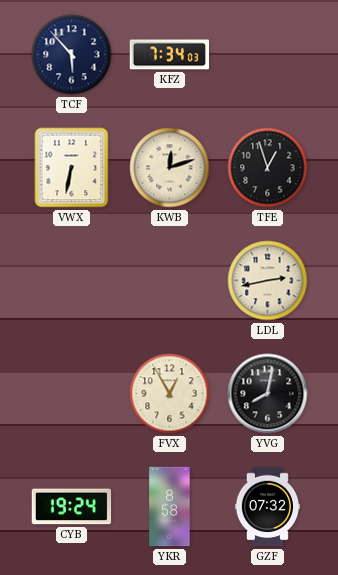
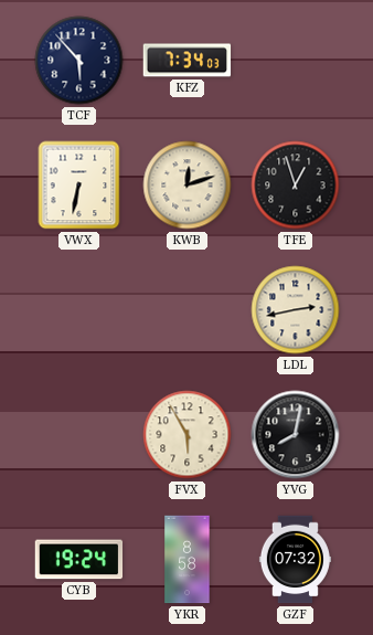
FVX: 12:55 -> 5:55 (188, 435)
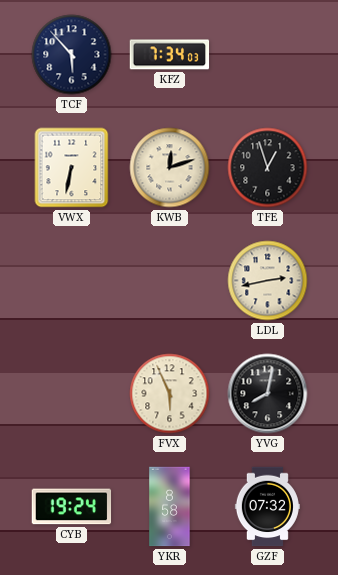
FVX: 5:55 -> 5:56 (170, 394)
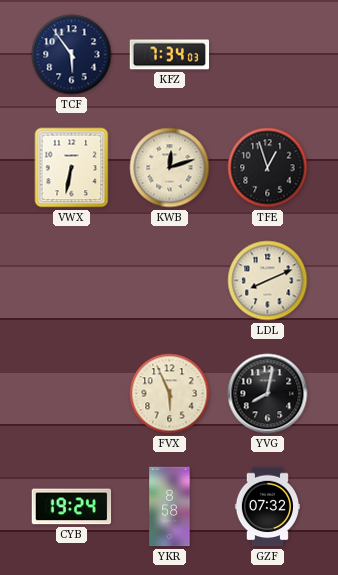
TCF: 5:53 -> 5:54 (72, 55)
LDL: 2:43 -> 8:11 (268, 281)
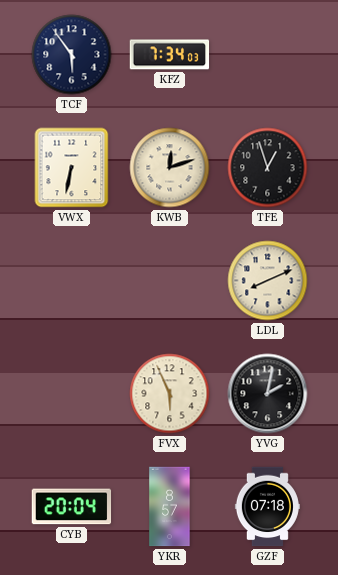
YVG: 8:02 -> 2:02 (268, 394)
CYB: 19:24 -> 20:04 (72, 507)
YKR: 8:58 -> 8:57 (170, 507)
GZF: 07:32 -> 07:18 (267, 507)
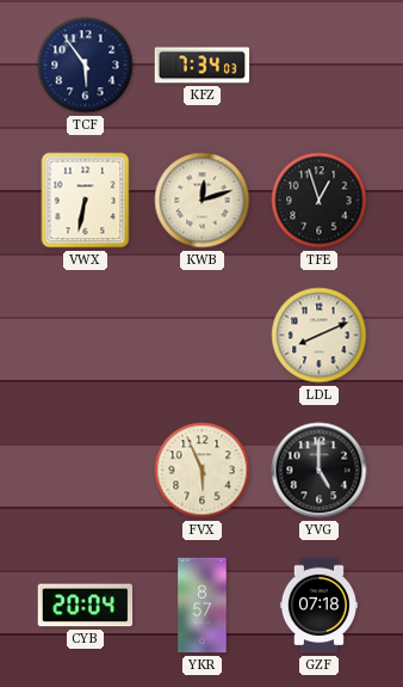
YVG: 2:02 -> 5:00 (320, 471)
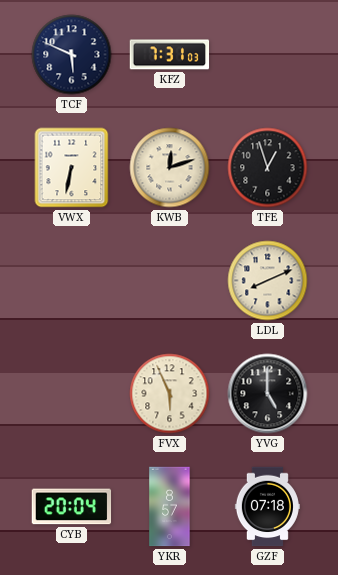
TCF: 5:54 -> 5:49 (72, 55)
KFZ: 7:34 -> 7:31 (170, 55)
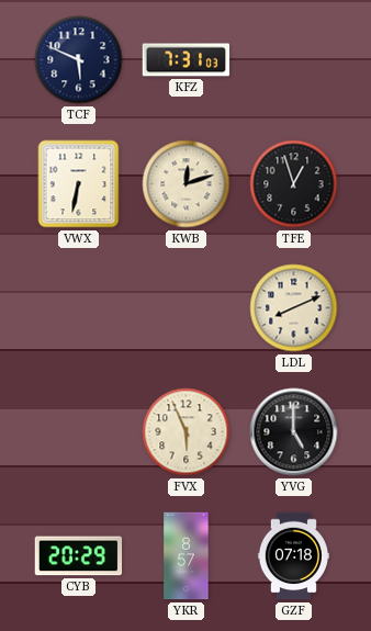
CYB: 20:04 -> 20:29 (79, 556)
